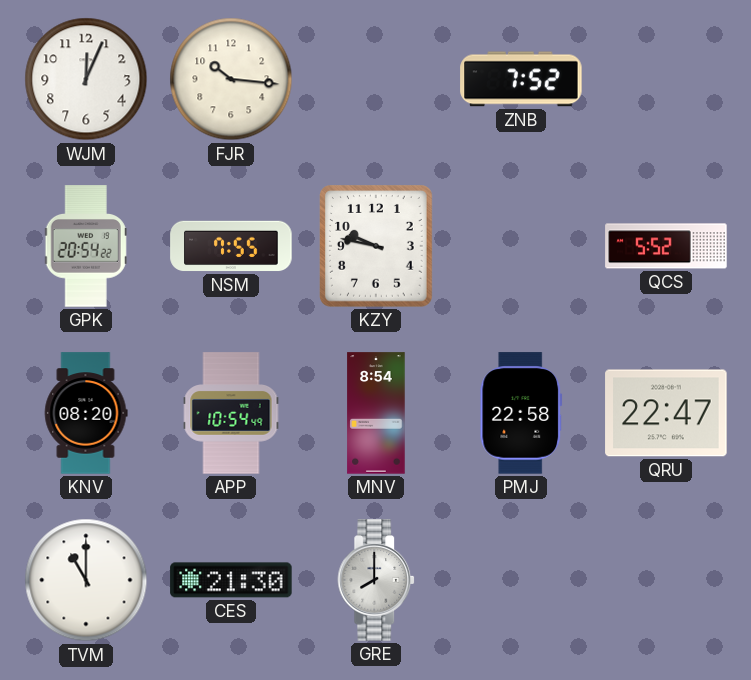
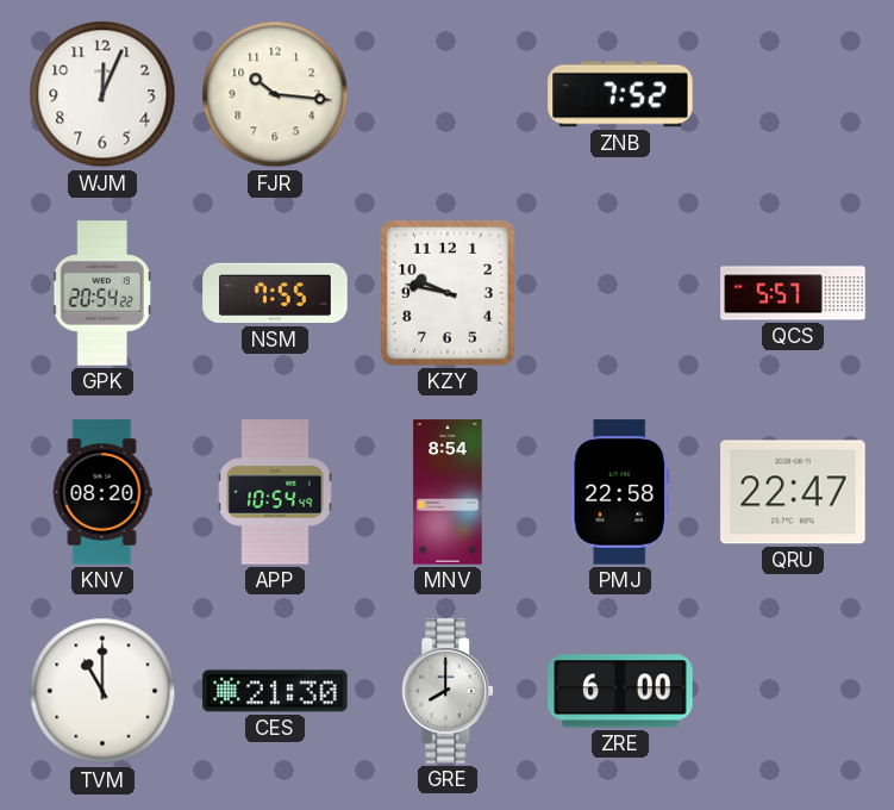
QCS: 5:52 -> 5:57 (793, 293)
ZRE: none -> 6:00 (620, 691)
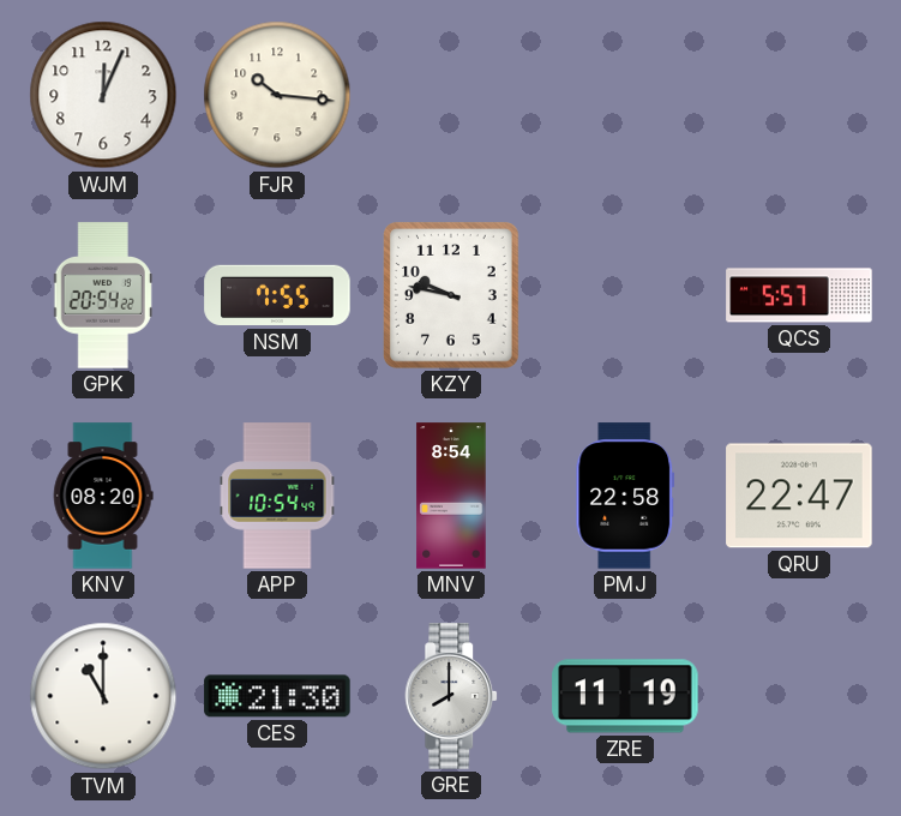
ZNB: 7:52 -> none (620, 94)
ZRE: 6:00 -> 11:19 (625, 696)
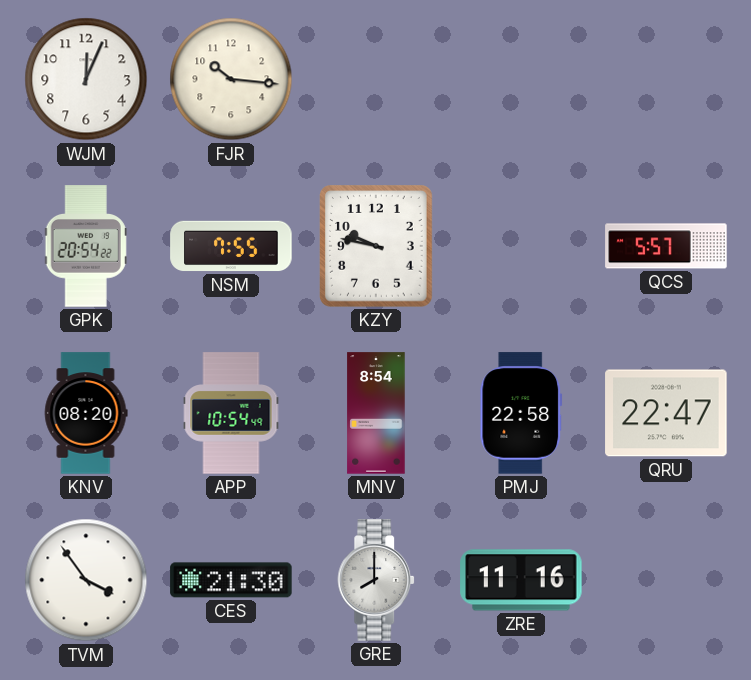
TVM: 11:00 -> 3:54 (86, 580)
ZRE: 11:19 -> 11:16 (521, 580)
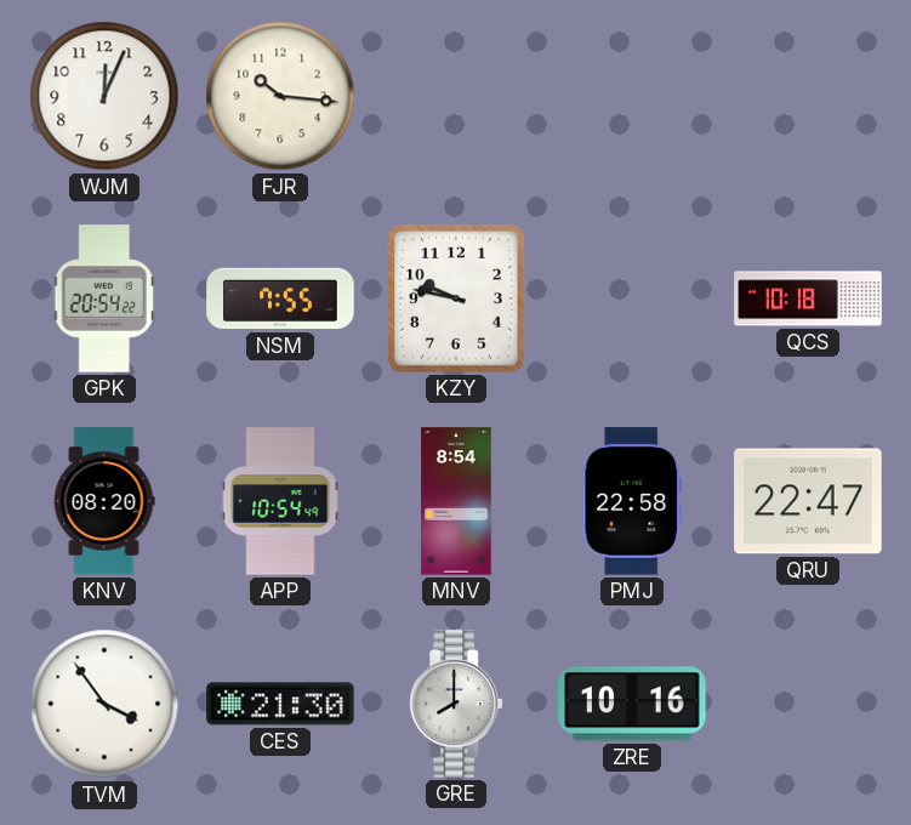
QCS: 5:57 -> 10:18 (808, 298)
ZRE: 11:16 -> 10:16 (632, 704)
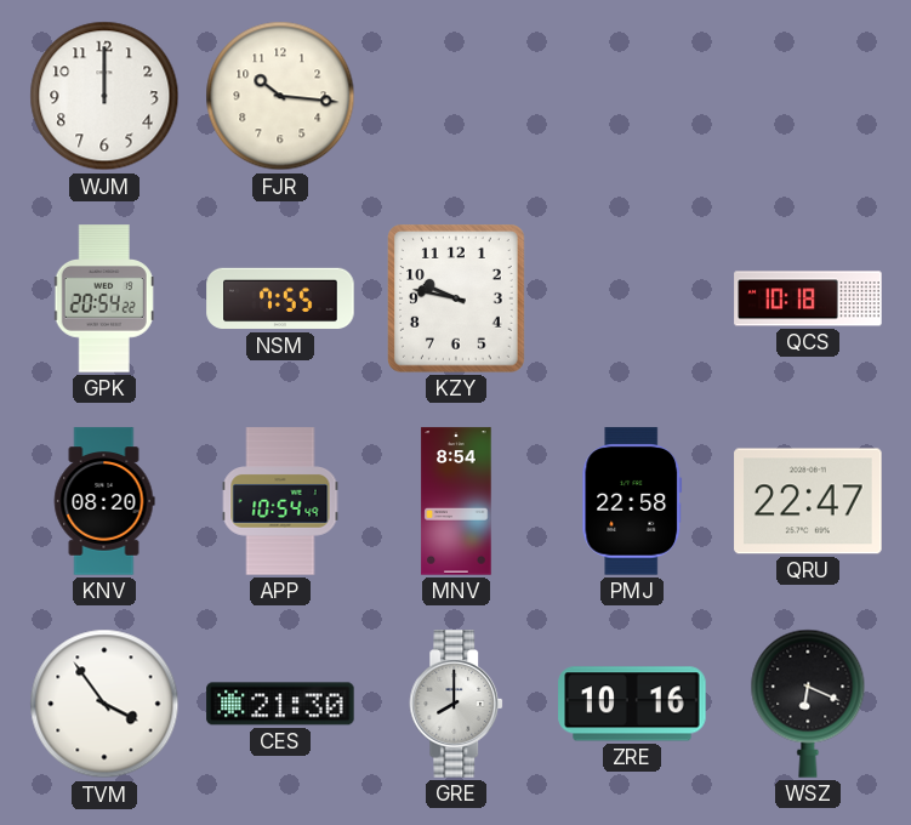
WJM: 12:04 -> 12:00 (104, 96)
WSZ: none -> 6:19 (808, 704)
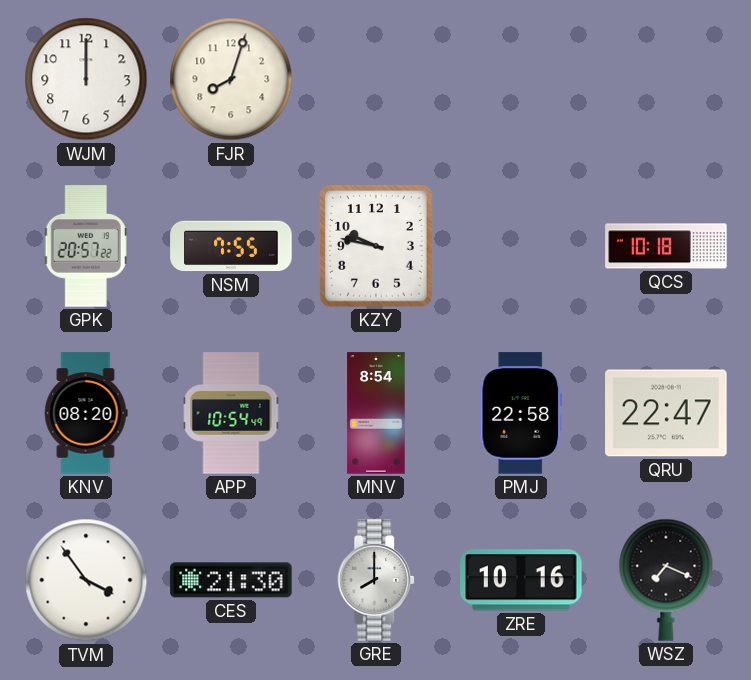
FJR: 10:16 -> 8:03 (231, 79)
GPK: 20:54 -> 20:57 (86, 246)
WSZ: 6:19 -> 7:19 (666, 580)
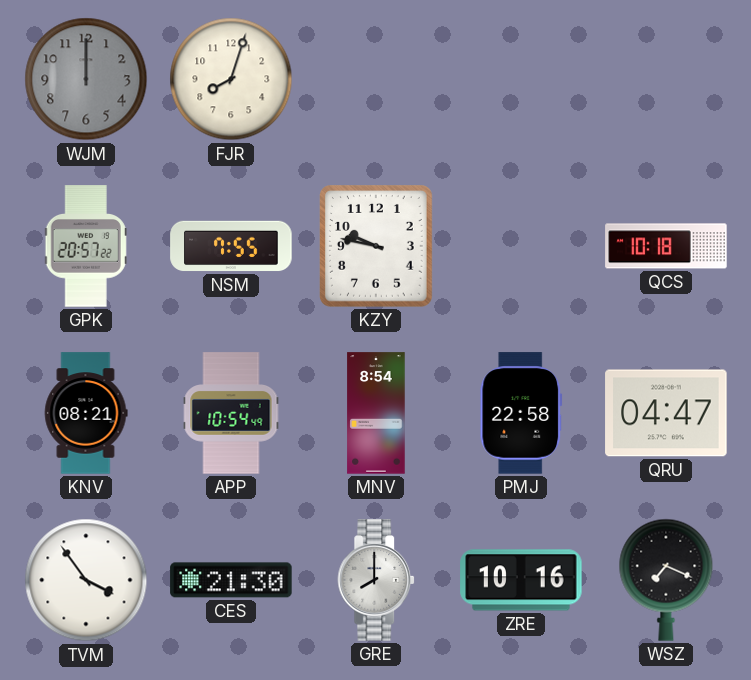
WJM dial: white -> grey (86, 79)
KNV: 08:20 -> 08:21 (86, 413)
QRU: 22:47 -> 04:47 (666, 413)
